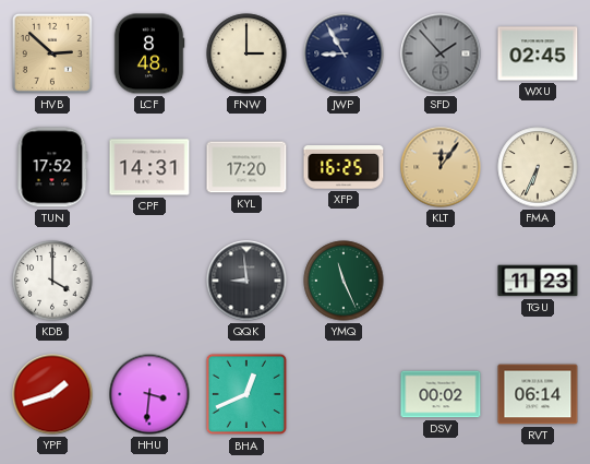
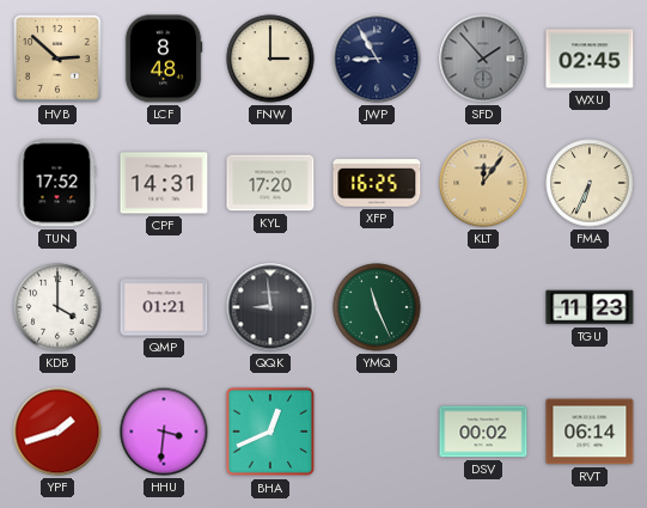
QMP: none -> 01:21 (164, 307)
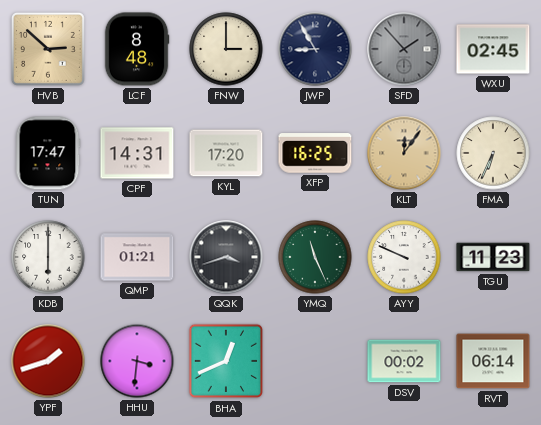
TUN: 17:52 -> 17:47 (48, 153)
KDB: 4:00 -> 6:00 (48, 257)
QQK: 8:59 -> 3:42 (226, 257)
AYY: none -> 9:49 (404, 257)
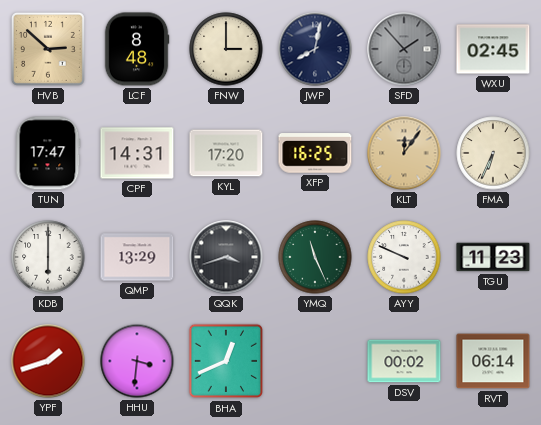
JWP: 8:55 -> 8:02 (315, 49)
QMP: 01:21 -> 13:29 (137, 257)
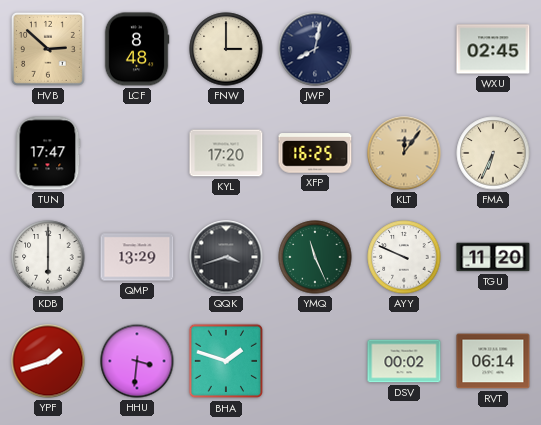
SFD: 1:53 -> none (404, 49)
CPF: 14:31 -> none (137, 153)
TGU: 11:23 -> 11:20 (493, 257)
BHA: 12:41 -> 1:48 (226, 361)
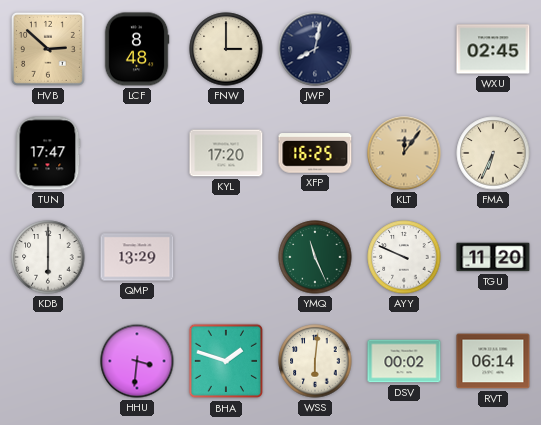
QQK: 3:42 -> none (226, 257)
YPF: 1:42 -> none (48, 361)
WSS: none -> 6:01 (315, 361)
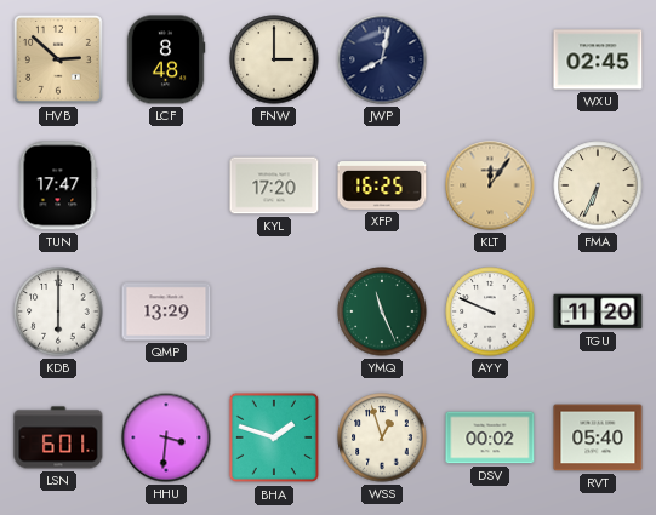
LSN: none -> 6:01 (58, 437)
WSS: 6:01 -> 12:57 (382, 437)
RVT: 06:14 -> 05:40 (598, 437)
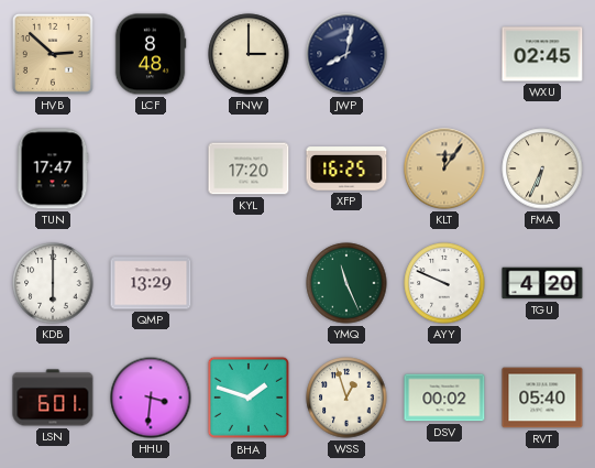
TGU: 11:20 -> 4:20 (542, 283)
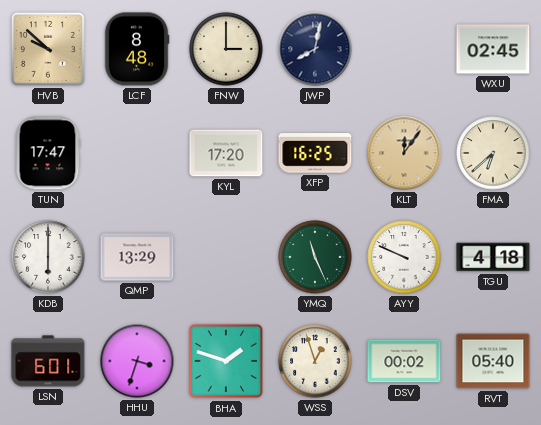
HVB: 2:52 -> 9:52 (48, 49)
FMA: 6:34 -> 6:38 (493, 153)
TGU: 4:20 -> 4:18 (493, 257)
HHU: 3:31 -> 3:33 (137, 361)
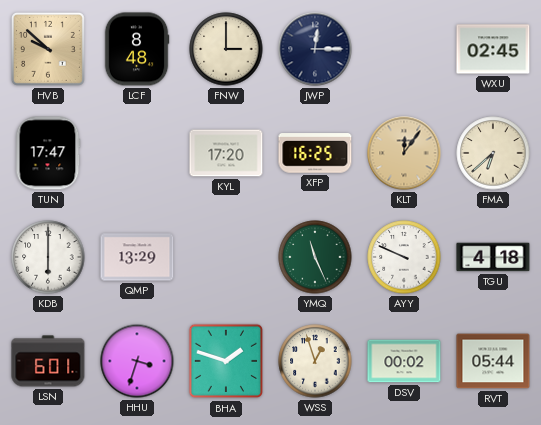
JWP: 8:02 -> 12:15 (315, 49)
RVT: 05:40 -> 05:44 (493, 361)
